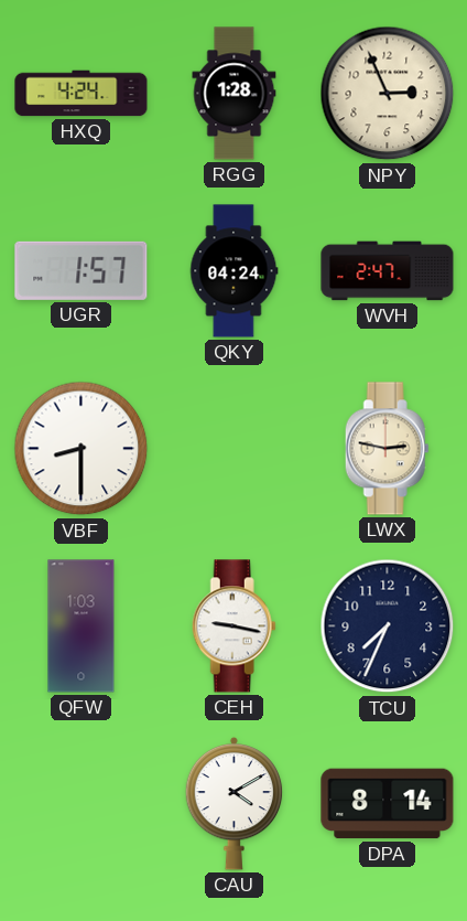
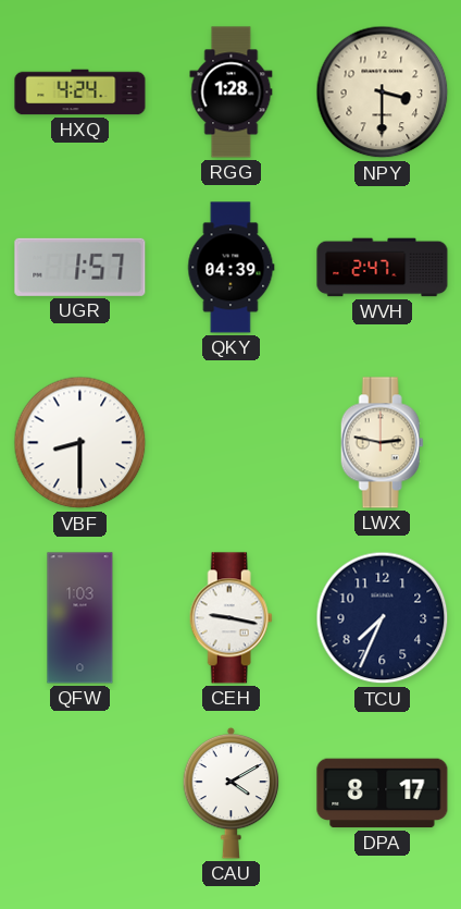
NPY: 2:56 -> 3:30 (383, 93)
QKY: 04:24 -> 04:39 (232, 268)
DPA: 8:14 -> 8:17 (383, 794)
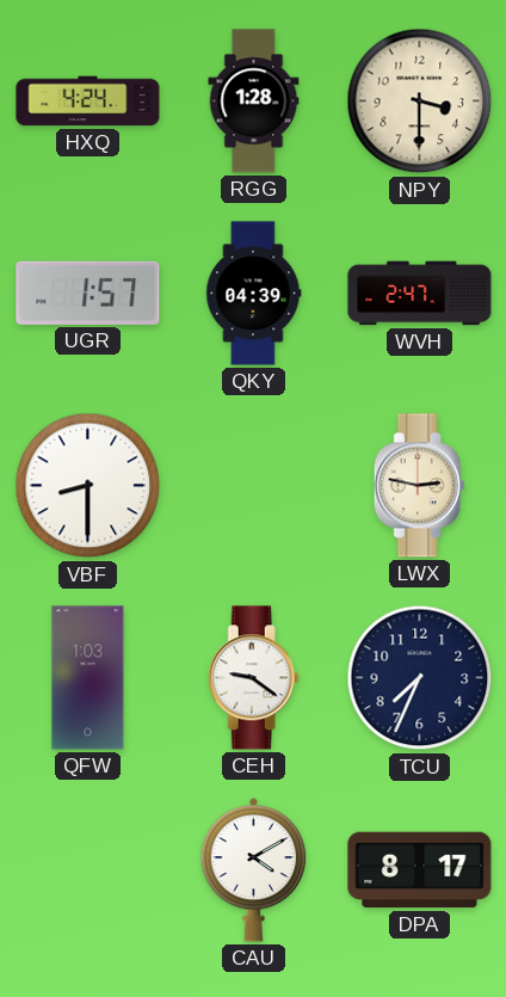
CEH: 9:17 -> 9:21 (253, 678)
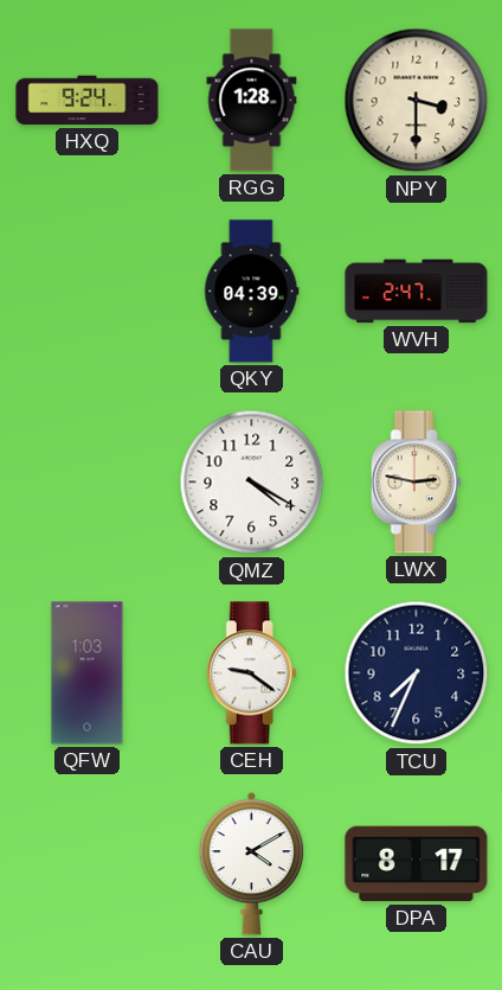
HXQ: 4:24 -> 9:24 (88, 101)
UGR: 1:57 -> none (88, 293)
VBF: 8:30 -> none (88, 486)
QMZ: none -> 4:20 (252, 483)
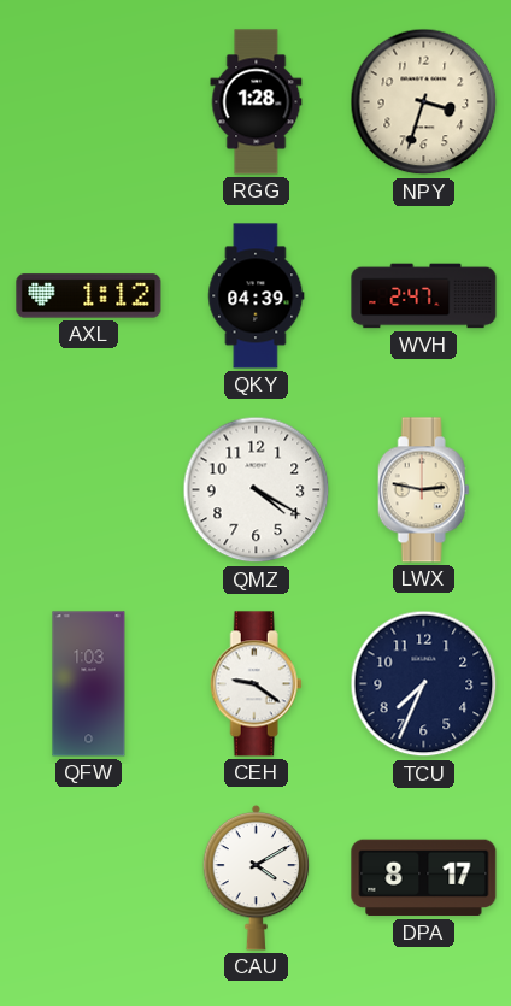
HXQ: 9:24 -> none (88, 101)
NPY: 3:30 -> 3:33 (424, 102)
AXL: none -> 1:12 (89, 296)
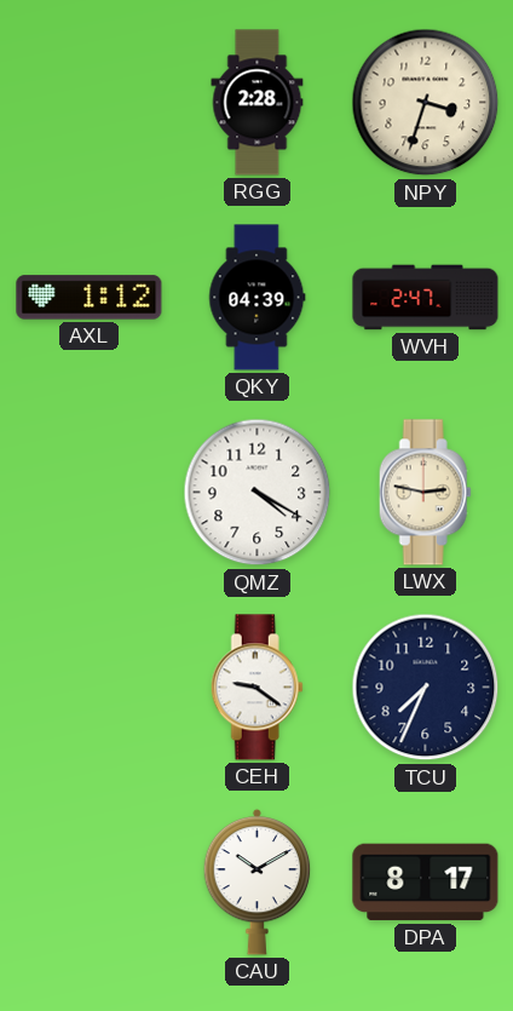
RGG: 1:28 -> 2:28 (258, 103)
QFW: 1:03 -> none (89, 684)
CAU: 4:10 -> 10:10 (258, 881)
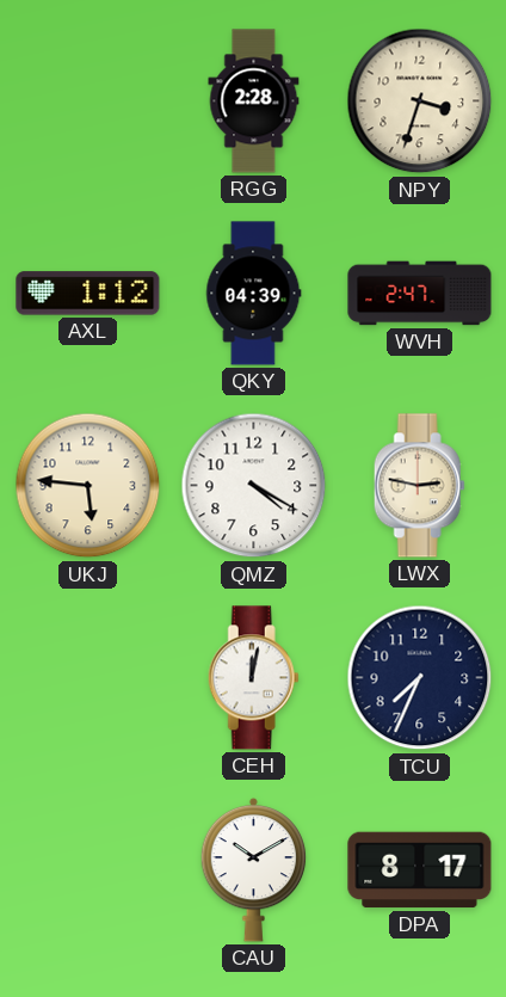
UKJ: none -> 5:46 (88, 486)
CEH: 9:21 -> 12:02 (253, 678)
